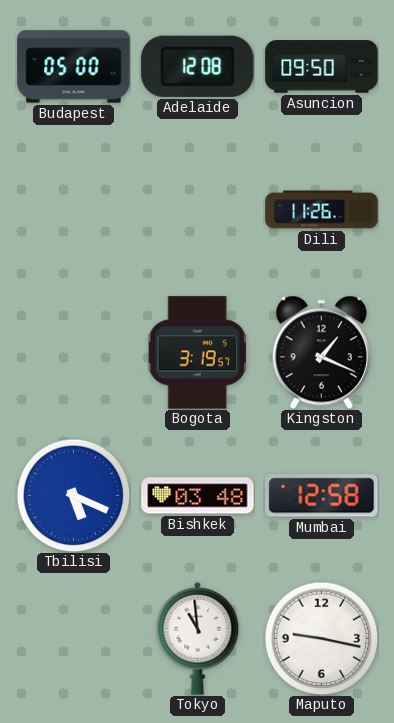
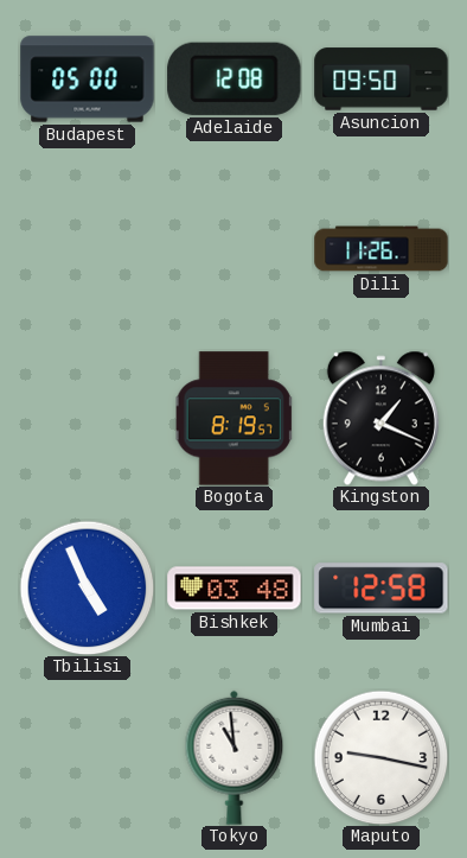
Bogota: 3:19 -> 8:19 (233, 419)
Tbilisi: 5:19 -> 4:56 (87, 587)
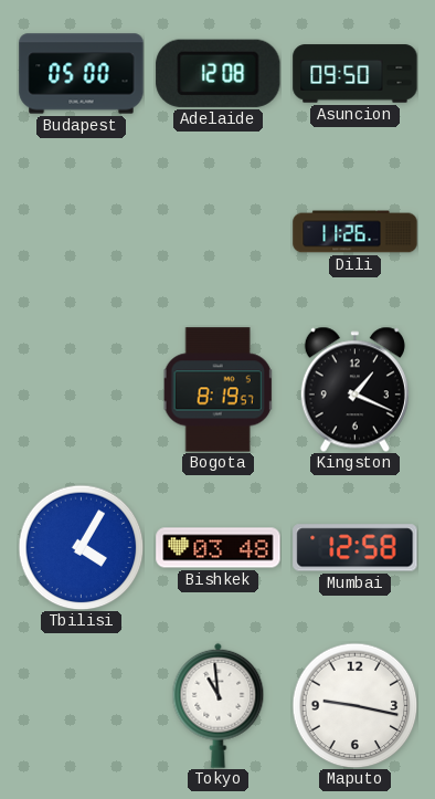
Tbilisi: 4:56 -> 4:05 (81, 547)
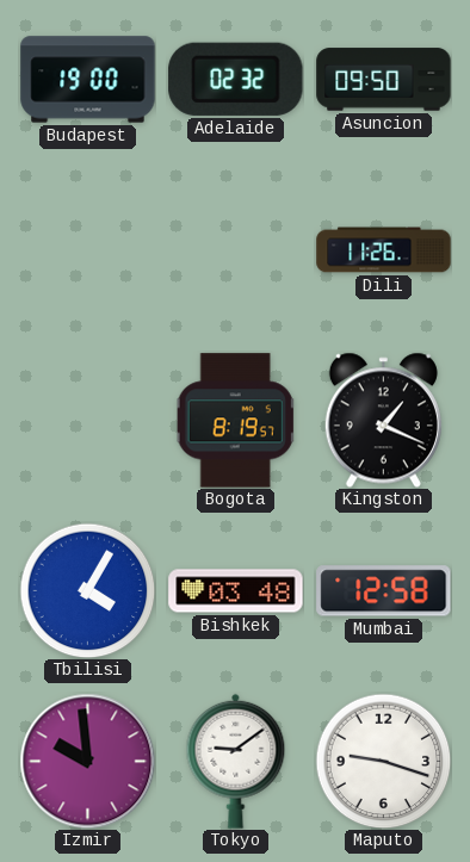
Budapest: 05:00 -> 19:00 (88, 80)
Adelaide: 12:08 -> 02:32 (236, 79)
Izmir: none -> 9:59 (87, 761)
Tokyo: 10:59 -> 9:09 (236, 761)
Maputo: 9:17 -> 9:18 (383, 761)
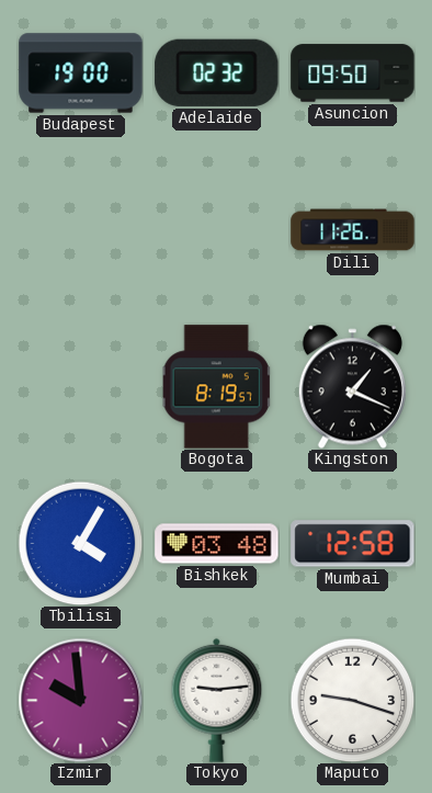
Tokyo: 9:09 -> 9:14 (217, 700)
